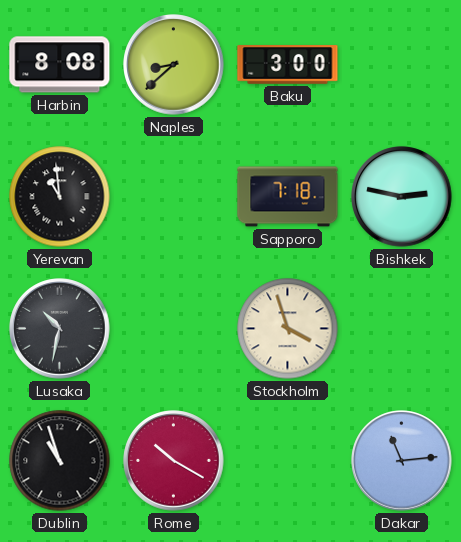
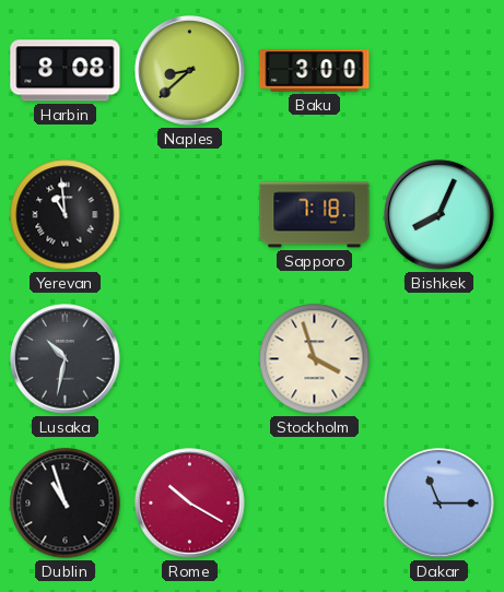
Bishkek: 2:47 -> 8:04 (439, 215)
Dakar: 11:14 -> 11:15 (439, 504)
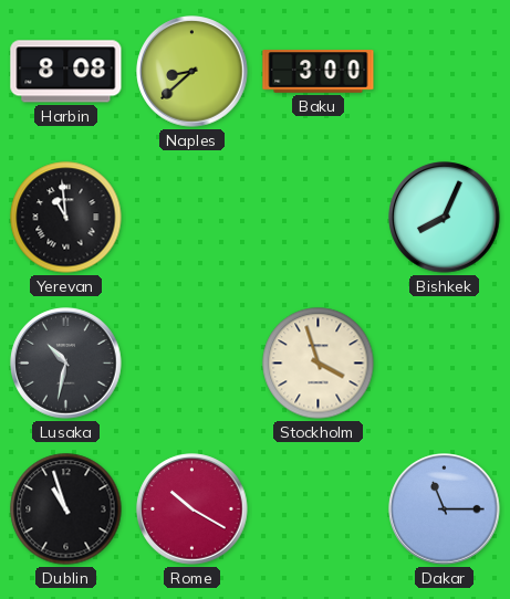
Sapporo: 7:18 -> none (315, 215)
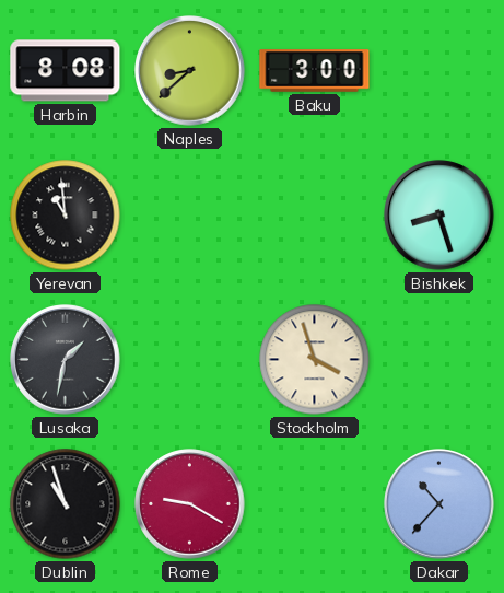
Bishkek: 8:04 -> 8:27 (439, 216)
Lusaka: 10:32 -> 1:32 (66, 360)
Rome: 10:20 -> 9:20 (190, 504)
Dakar: 11:15 -> 10:37 (439, 504)
